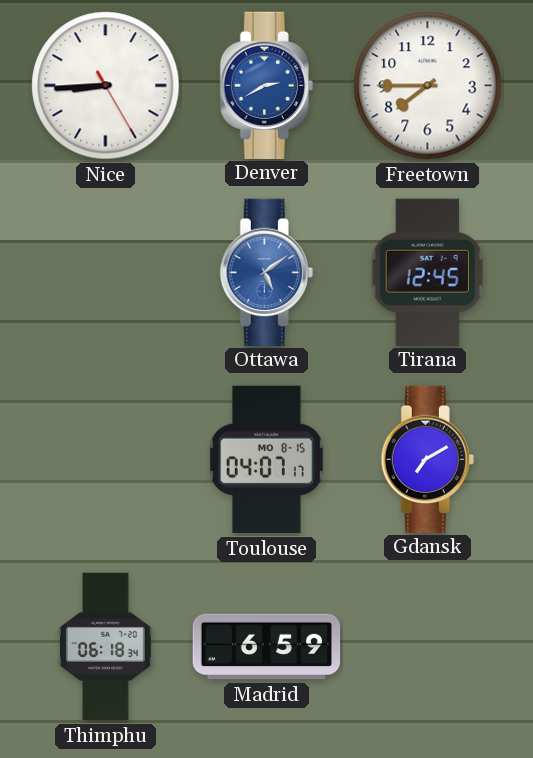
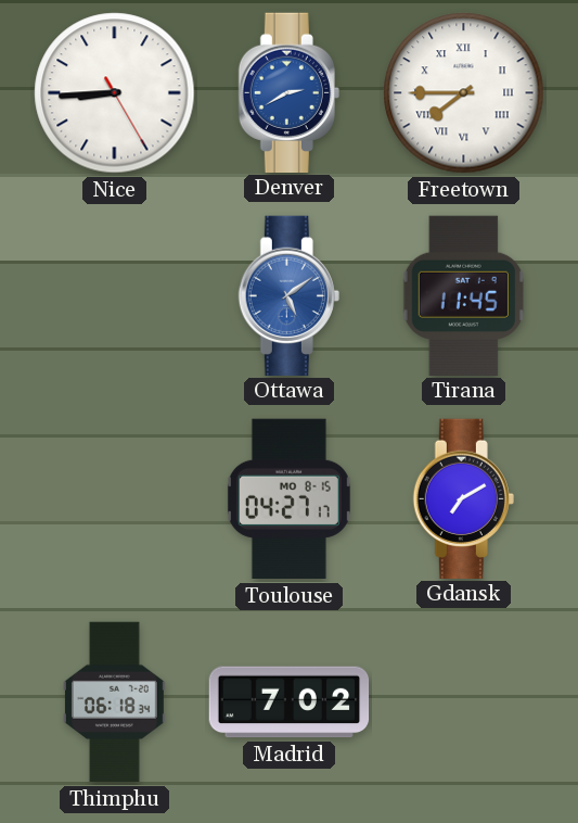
Freetown numerals: Arabic -> Roman (464, 93)
Tirana: 12:45 -> 11:45 (463, 295)
Toulouse: 04:07 -> 04:27 (288, 499)
Madrid: 6:59 -> 7:02 (290, 702)
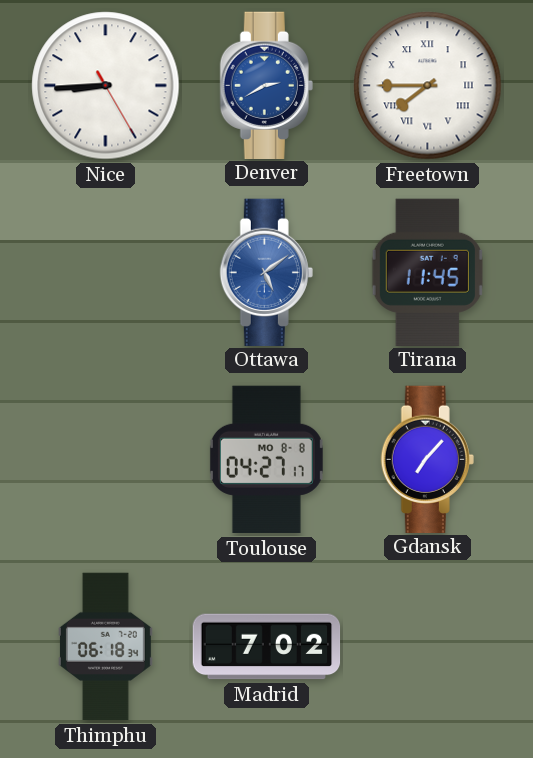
Toulouse date: MO 8-15 -> MO 8-8 (266, 460)
Gdansk: 7:10 -> 7:07 (427, 459)
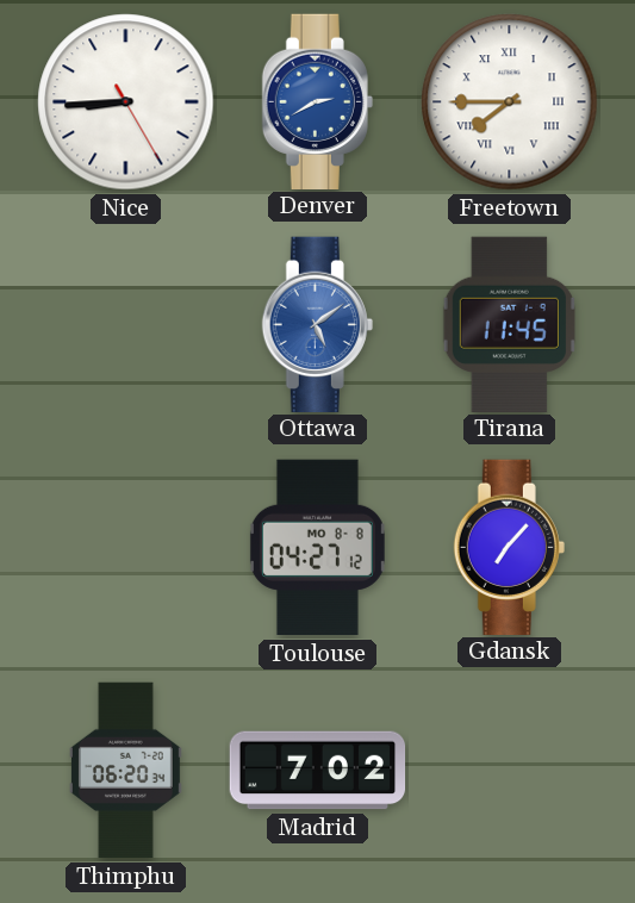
Toulouse: 04:27:17 -> 04:27:12 (317, 548)
Thimphu: 06:18 -> 06:20 (125, 771)
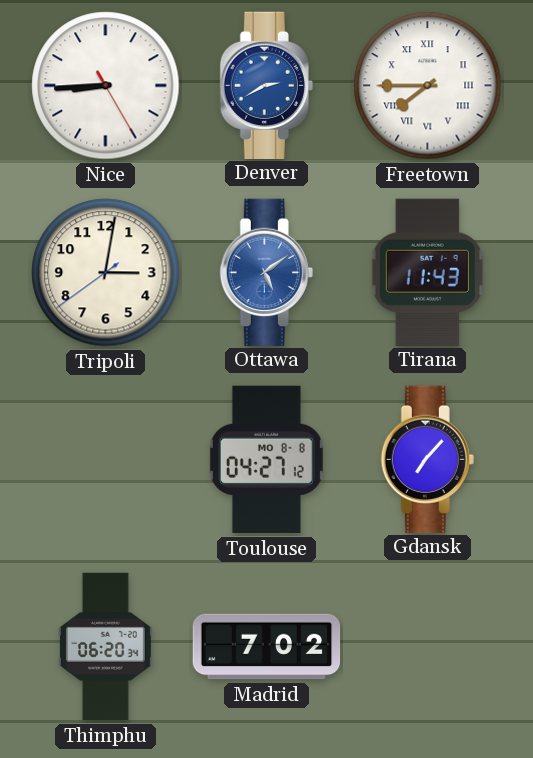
Tripoli: none -> 3:01 (106, 273)
Tirana: 11:45 -> 11:43 (427, 272)
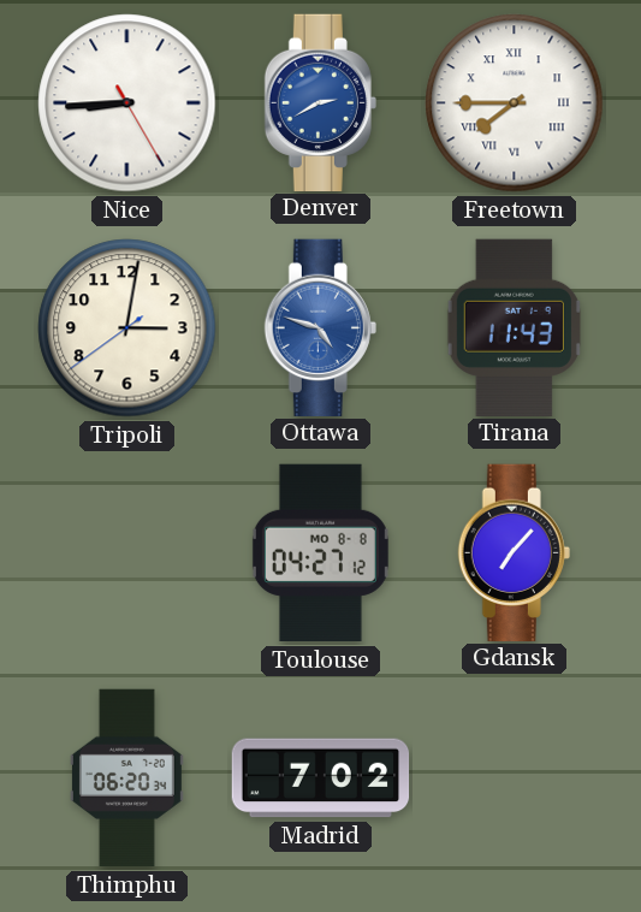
Ottawa: 5:09 -> 4:48 (320, 327)
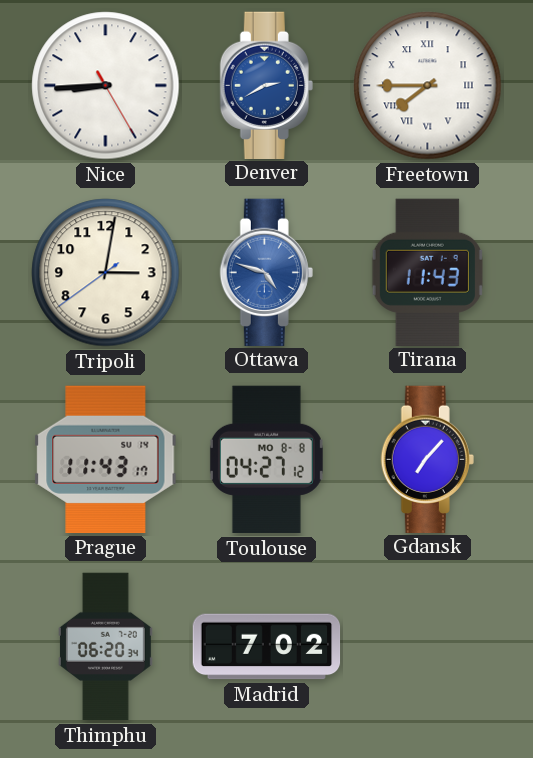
Prague: none -> 11:43 (106, 459)
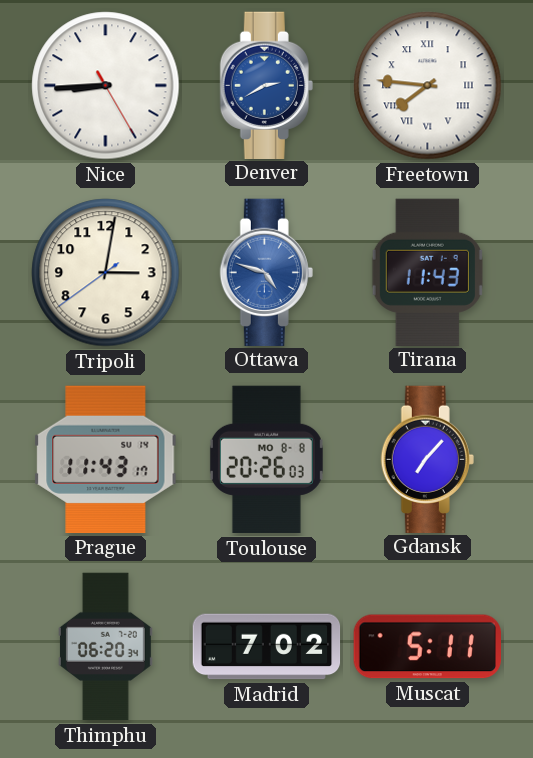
Freetown: 7:45 -> 7:46 (428, 86)
Toulouse: 04:27 -> 20:26 (266, 460)
Muscat: none -> 5:11 (427, 647)
